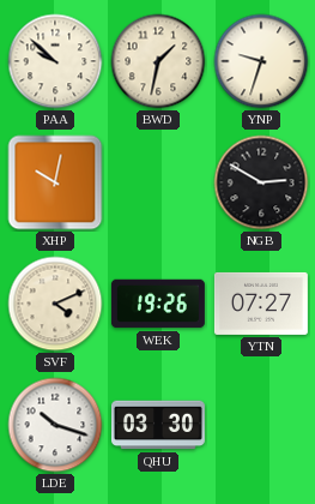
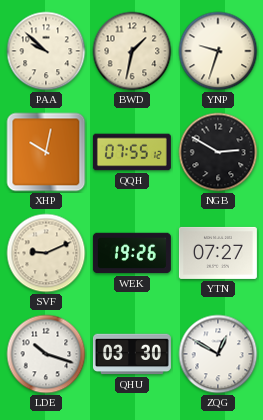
QQH: none -> 07:55 (132, 152)
SVF: 4:11 -> 9:11 (46, 253)
ZQG: none -> 12:50 (218, 354)
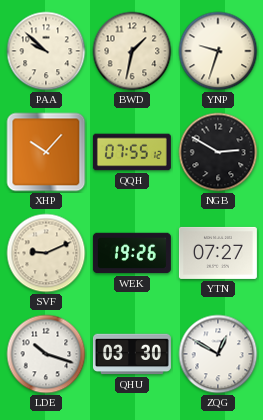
XHP: 10:02 -> 10:07 (46, 152)
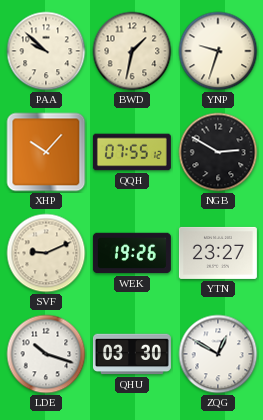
YTN: 07:27 -> 23:27 (218, 253)
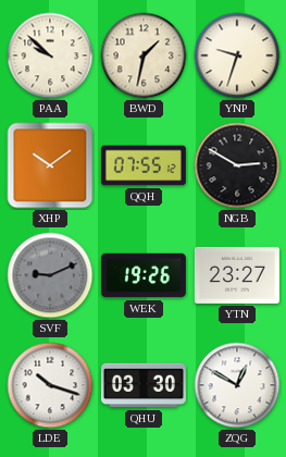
XHP: 10:07 -> 10:09 (50, 165)
SVF dial: cream -> grey (50, 275)
